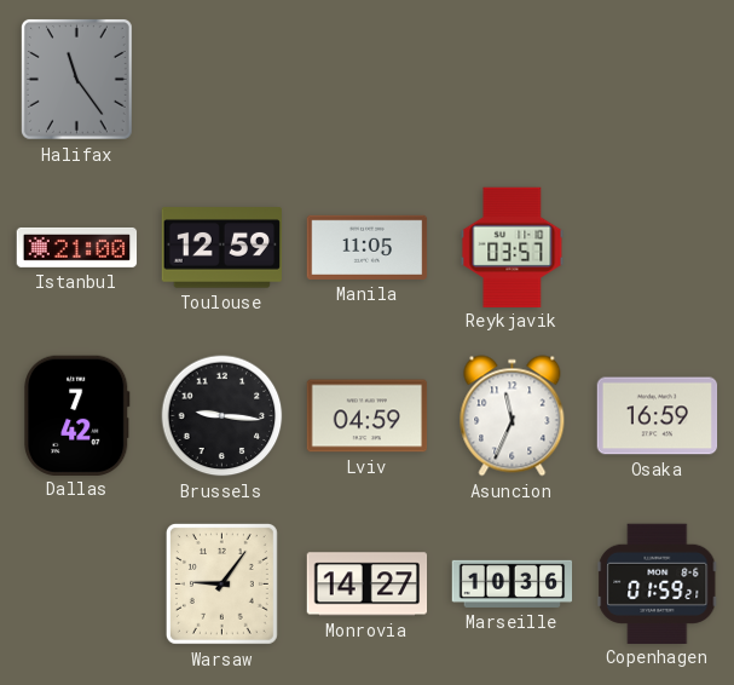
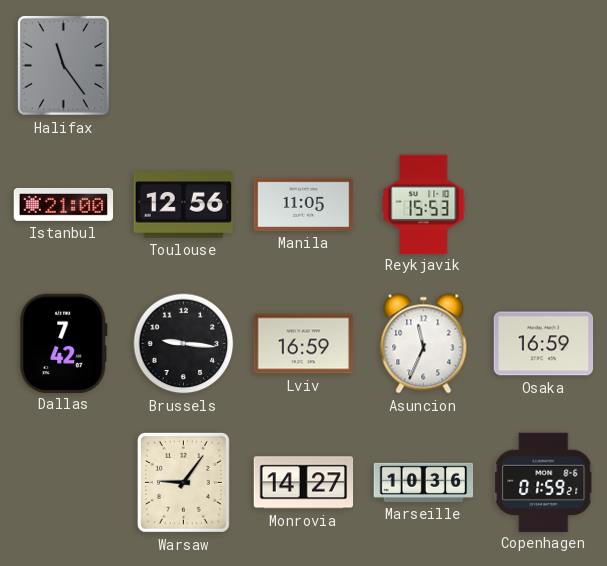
Toulouse: 12:59 -> 12:56 (183, 205)
Reykjavik: 03:57 -> 15:53 (424, 204)
Lviv: 04:59 -> 16:59 (304, 344)
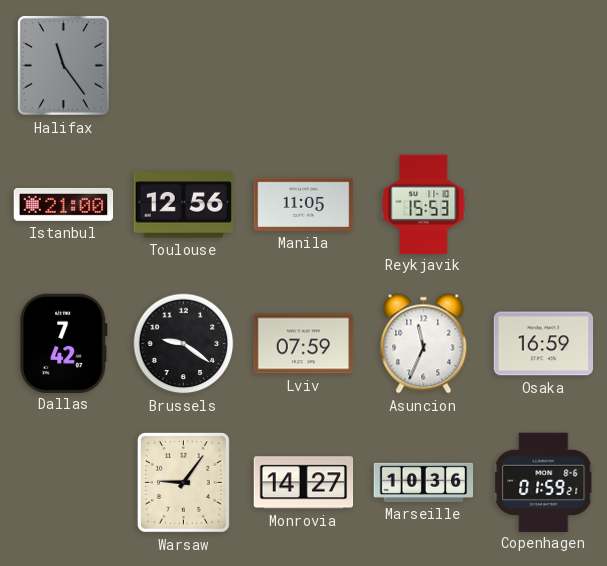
Brussels: 9:16 -> 9:21 (184, 344)
Lviv: 16:59 -> 07:59 (304, 344)
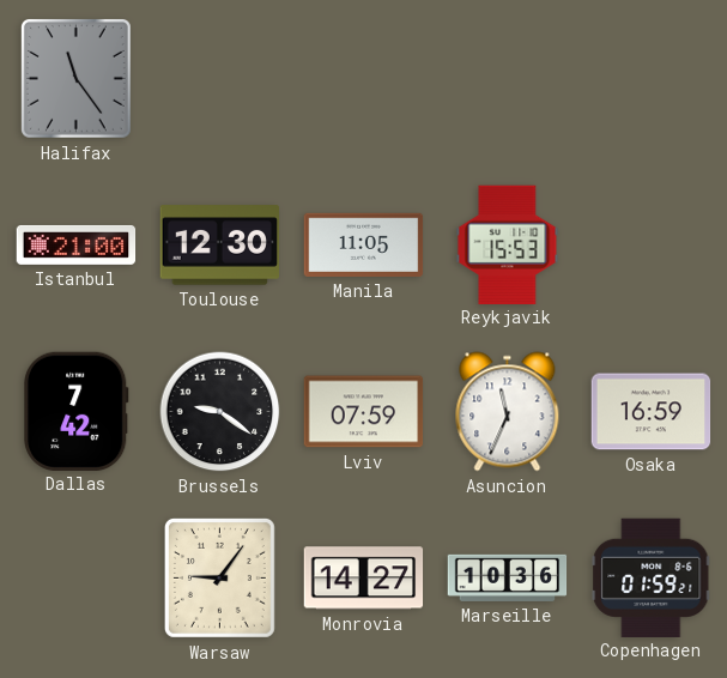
Toulouse: 12:56 -> 12:30 (219, 246)
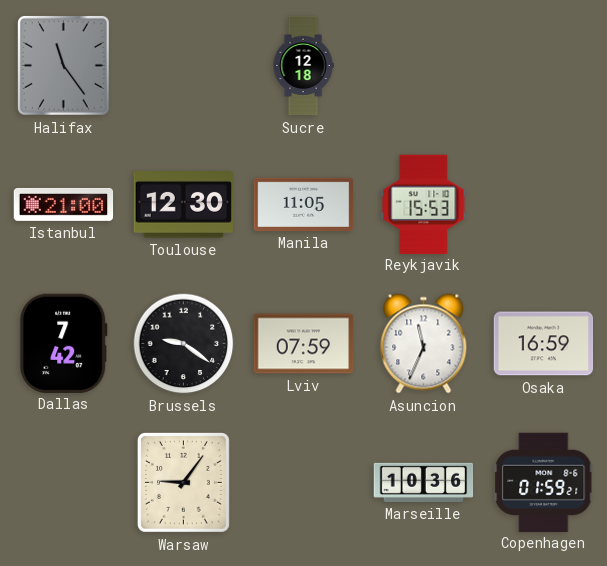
Sucre: none -> 12:18 (303, 66)
Monrovia: 14:27 -> none (364, 579)
